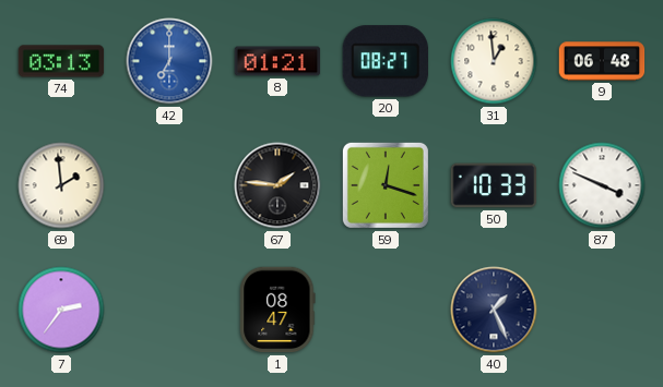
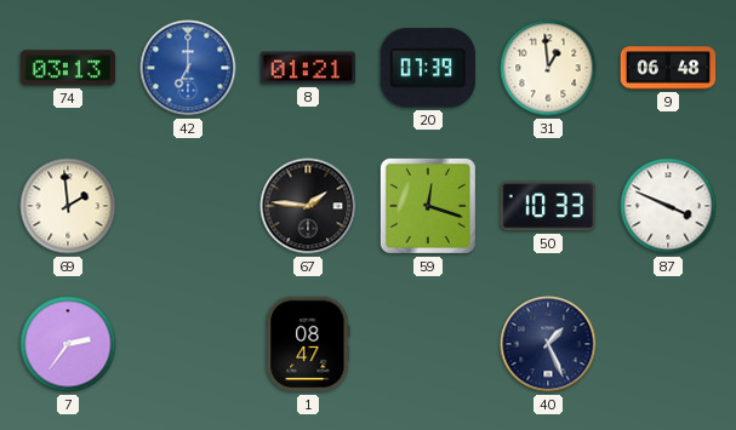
20: 08:27 -> 07:39 (428, 68)
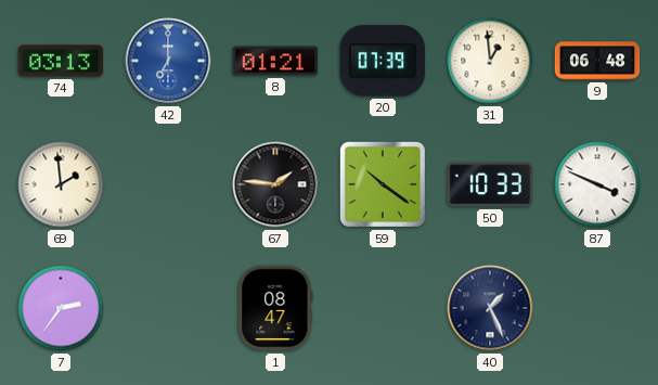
59: 12:18 -> 10:21 (383, 184)
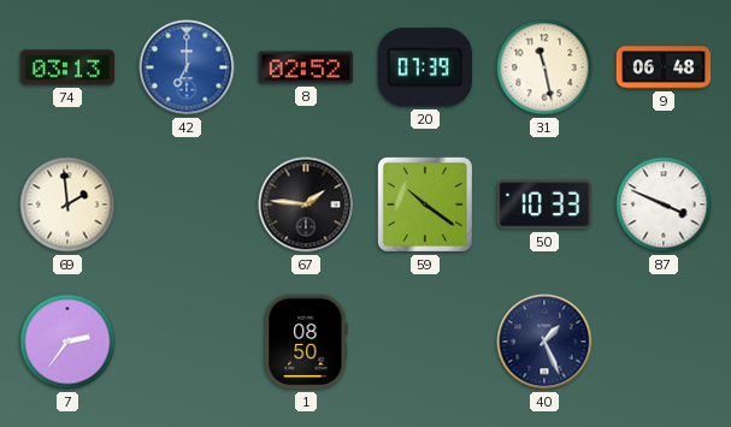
8: 01:21 -> 02:52 (306, 67)
31: 12:59 -> 11:28 (544, 67)
1: 08:47 -> 08:50 (306, 342)
